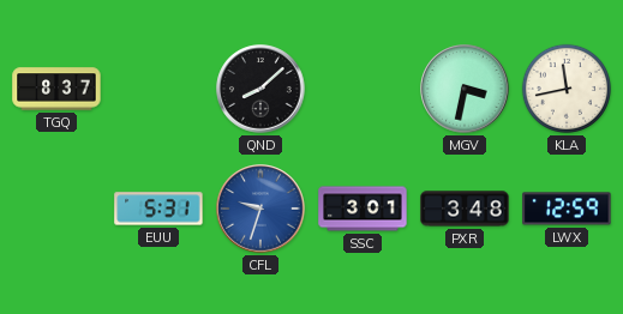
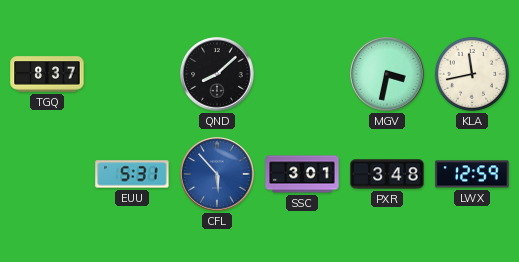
CFL: 9:33 -> 5:53 (217, 174)
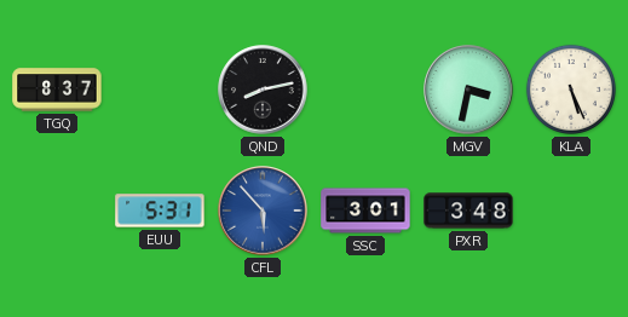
QND: 8:08 -> 8:13 (263, 90)
KLA: 11:43 -> 5:26 (571, 90)
LWX: 12:59 -> none (472, 174)
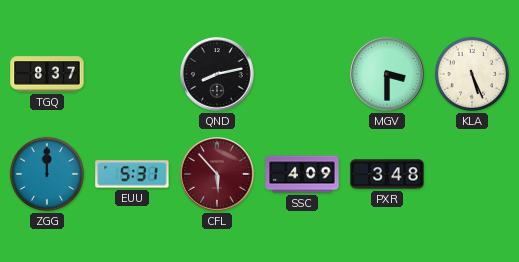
MGV: 3:32 -> 3:30 (387, 74)
ZGG: none -> 12:00 (47, 174)
CFL dial: blue -> burgundy (217, 174)
SSC: 3:01 -> 4:09 (302, 174)
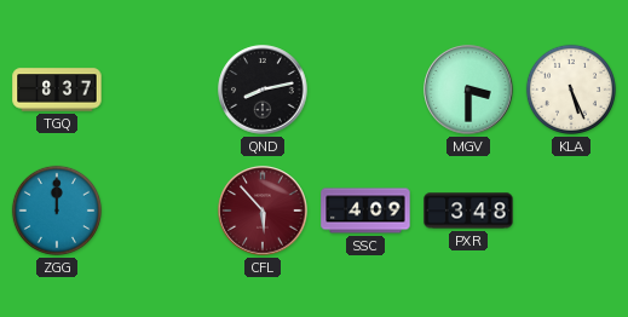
EUU: 5:31 -> none (132, 174)
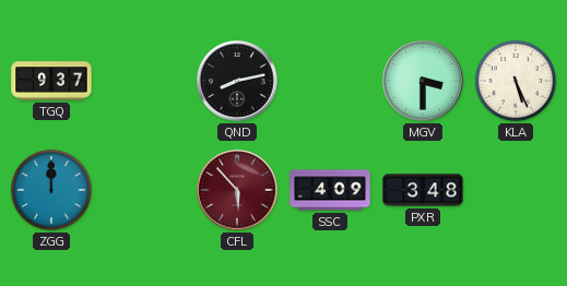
TGQ: 8:37 -> 9:37 (51, 81)
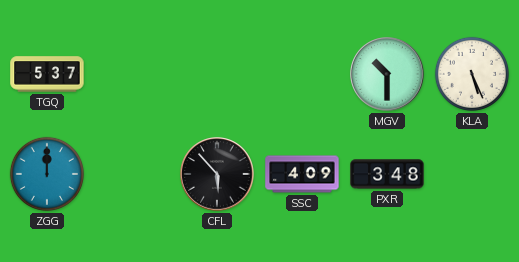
TGQ: 9:37 -> 5:37 (47, 74)
QND: 8:13 -> none (237, 81)
MGV: 3:30 -> 10:30 (387, 74)
CFL dial: burgundy -> black (217, 174)
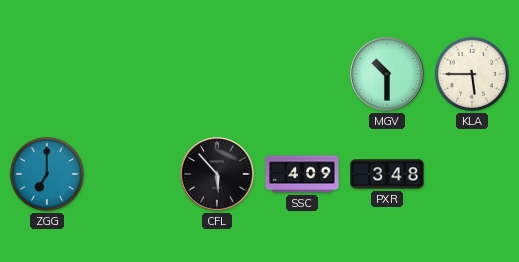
TGQ: 5:37 -> none (47, 74)
KLA: 5:26 -> 5:45 (472, 74)
ZGG: 12:00 -> 7:00 (47, 174)
